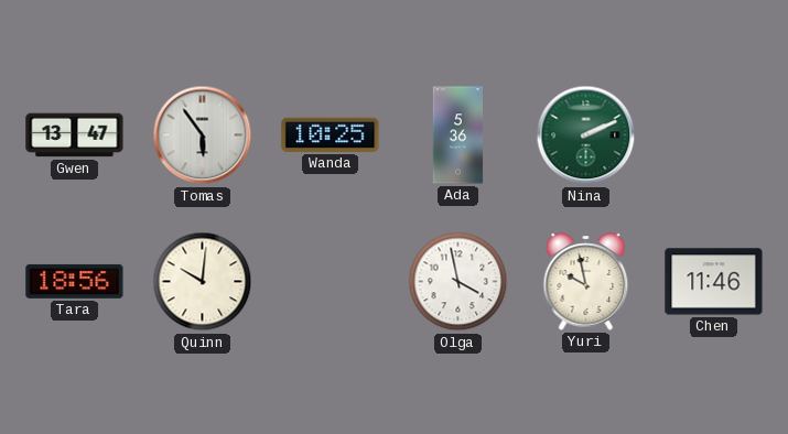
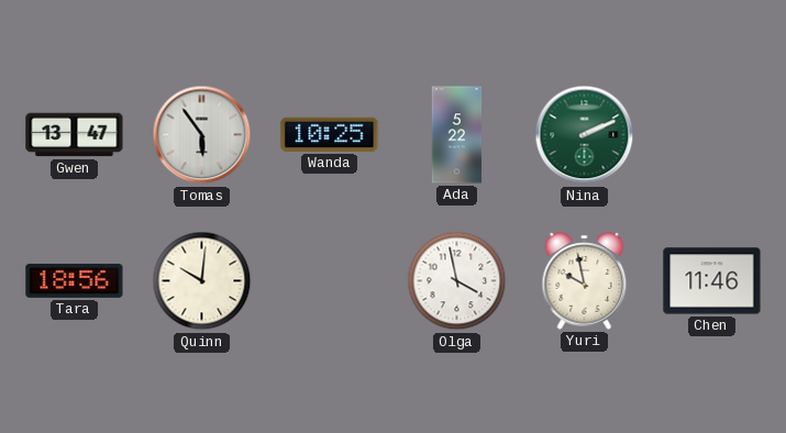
Ada: 5:36 -> 5:22 (457, 135)
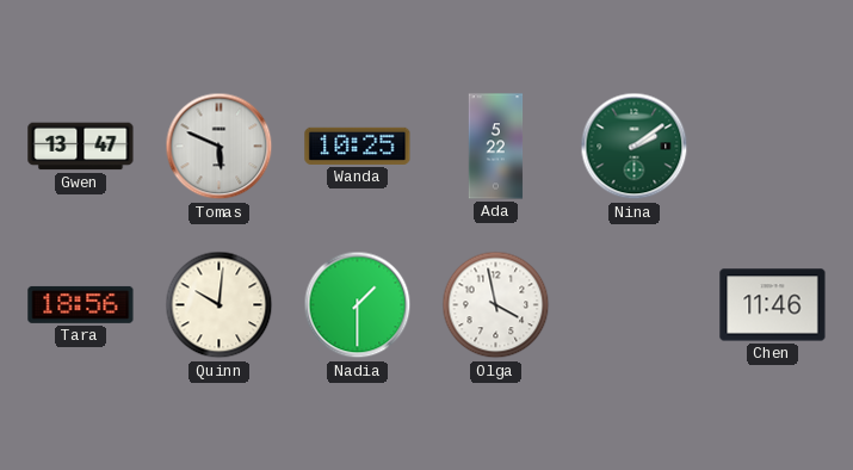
Tomas: 5:54 -> 5:49 (220, 147)
Nina: 2:11 -> 2:09 (635, 147)
Nadia: none -> 1:30 (358, 305)
Yuri: 9:58 -> none (585, 281)
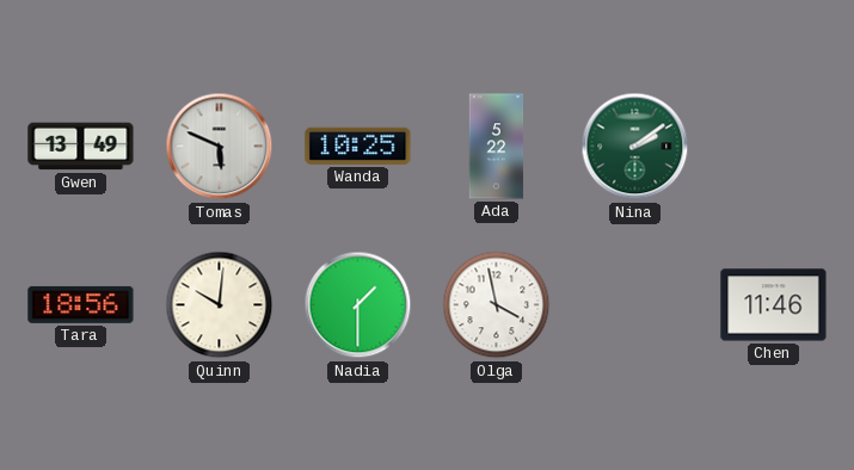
Gwen: 13:47 -> 13:49 (81, 147)
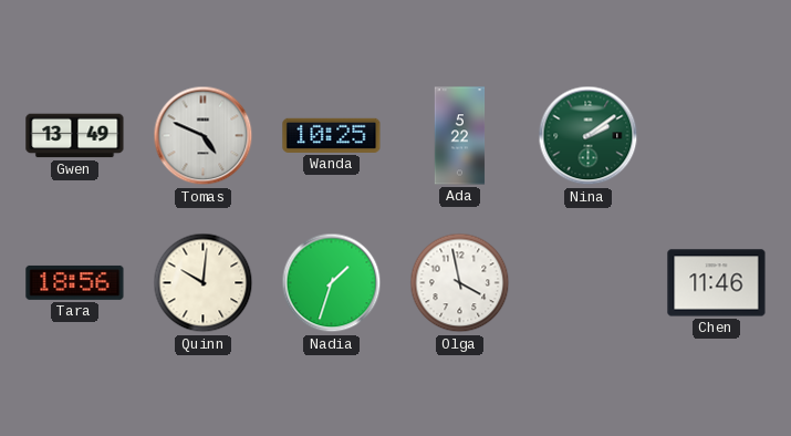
Tomas: 5:49 -> 4:49 (204, 136)
Nadia: 1:30 -> 1:33 (332, 283)
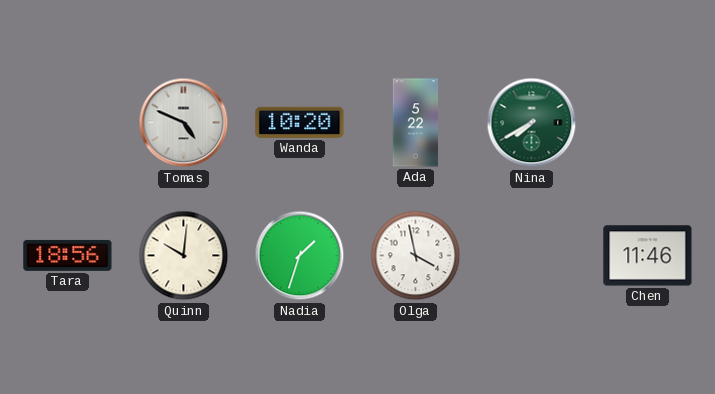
Gwen: 13:49 -> none (75, 136)
Wanda: 10:25 -> 10:20 (300, 122)
Nina: 2:09 -> 7:40 (532, 123)
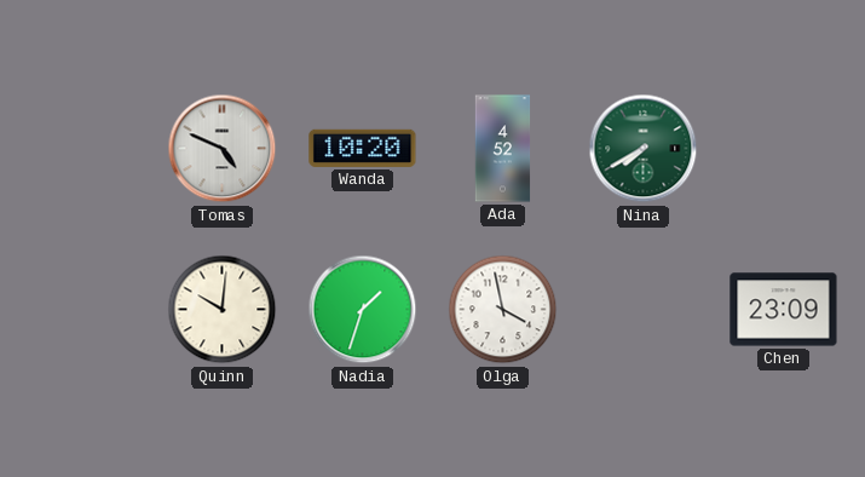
Ada: 5:22 -> 4:52 (503, 149)
Tara: 18:56 -> none (68, 255)
Chen: 11:46 -> 23:09 (784, 310)
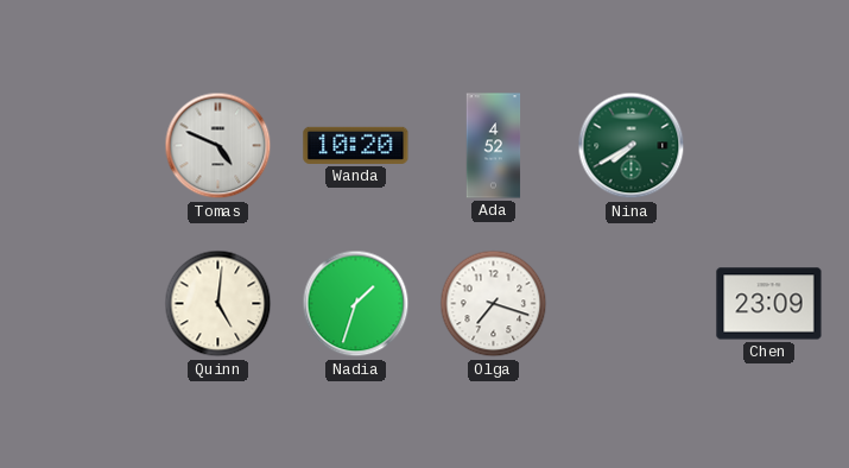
Quinn: 10:01 -> 5:01 (218, 304)
Olga: 3:58 -> 7:18 (494, 304)
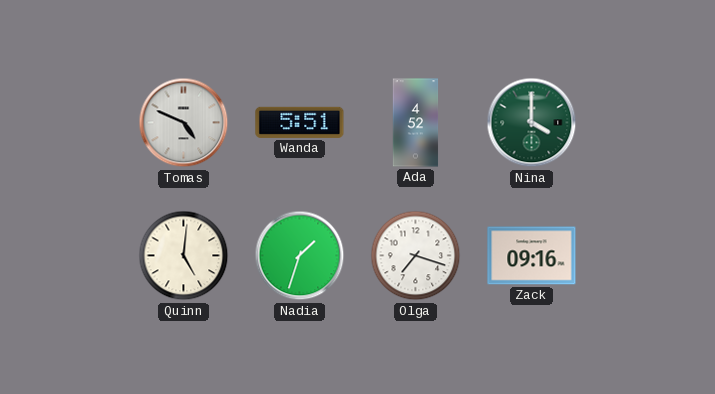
Wanda: 10:20 -> 5:51 (300, 122)
Nina: 7:40 -> 4:00 (532, 123)
Zack: none -> 09:16 (532, 256)
Chen: 23:09 -> none (769, 304)
